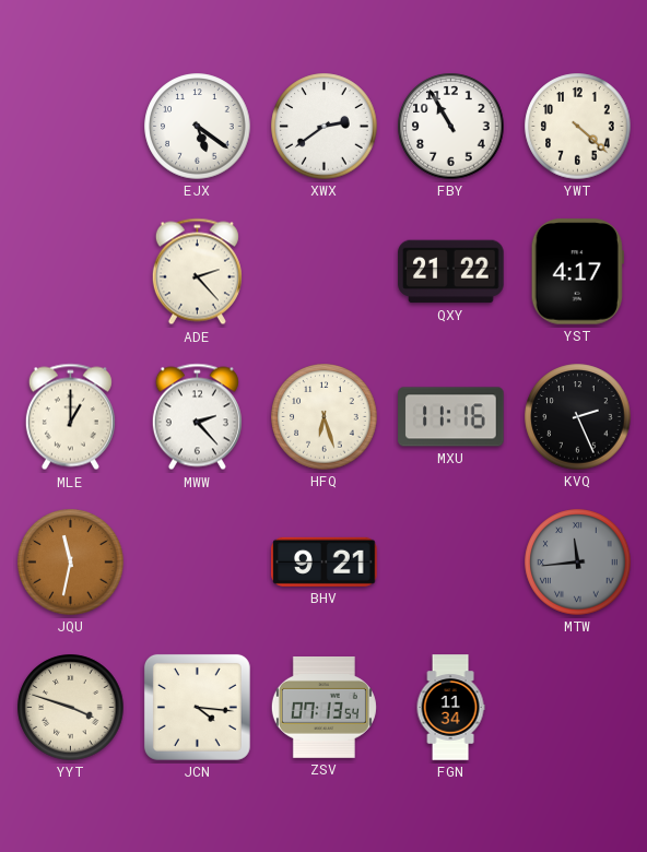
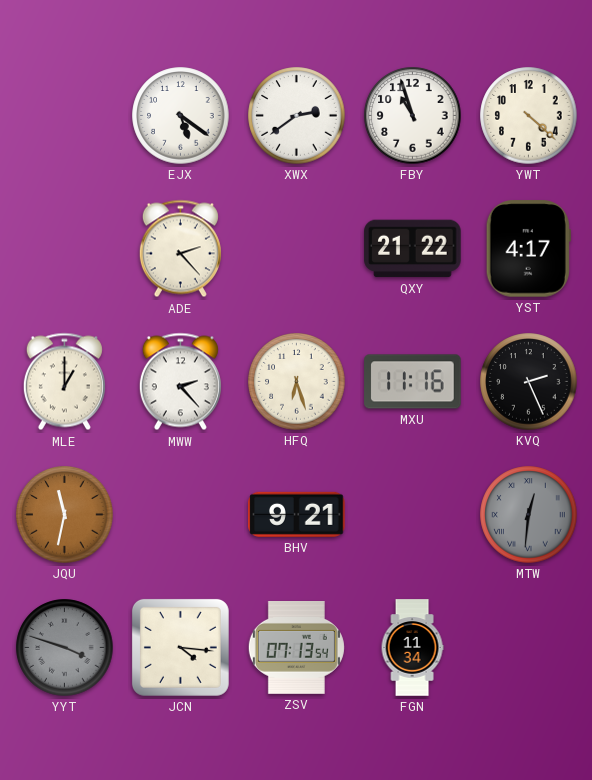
FBY: 10:55 -> 10:57 (413, 116)
MTW: 11:44 -> 12:31 (529, 515)
YYT dial: cream -> grey (65, 648)
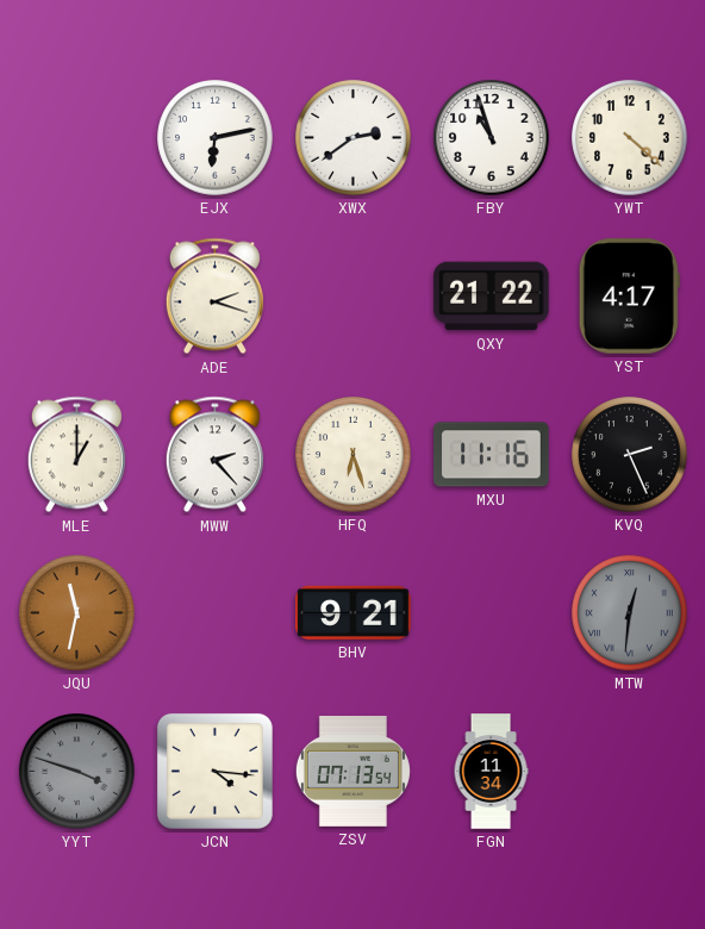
EJX: 5:21 -> 6:13 (216, 138)
ADE: 2:23 -> 2:18 (214, 297)
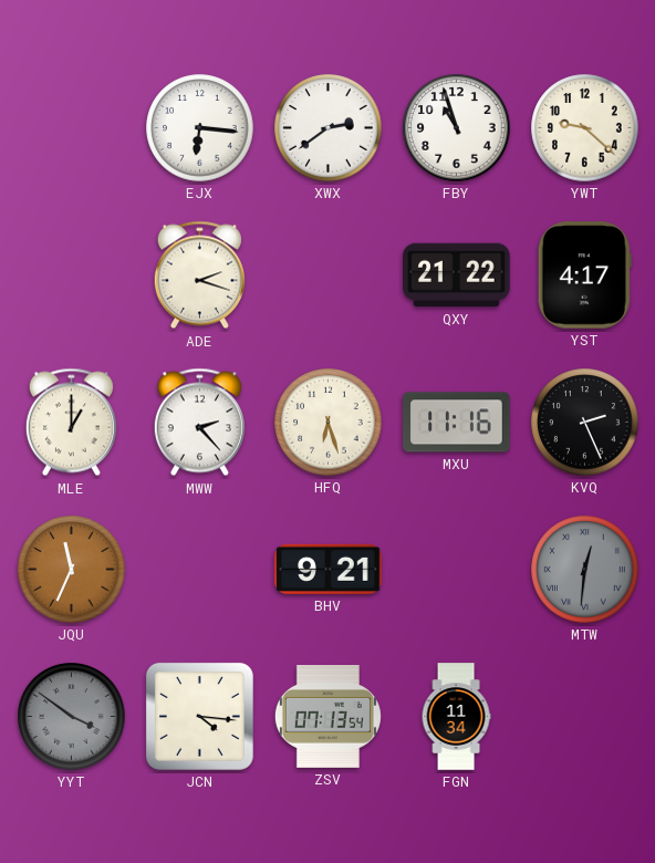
EJX: 6:13 -> 6:16 (200, 128)
YWT: 4:22 -> 9:22 (585, 128)
JQU: 11:32 -> 11:34 (72, 570)
YYT: 3:48 -> 3:51 (72, 717)
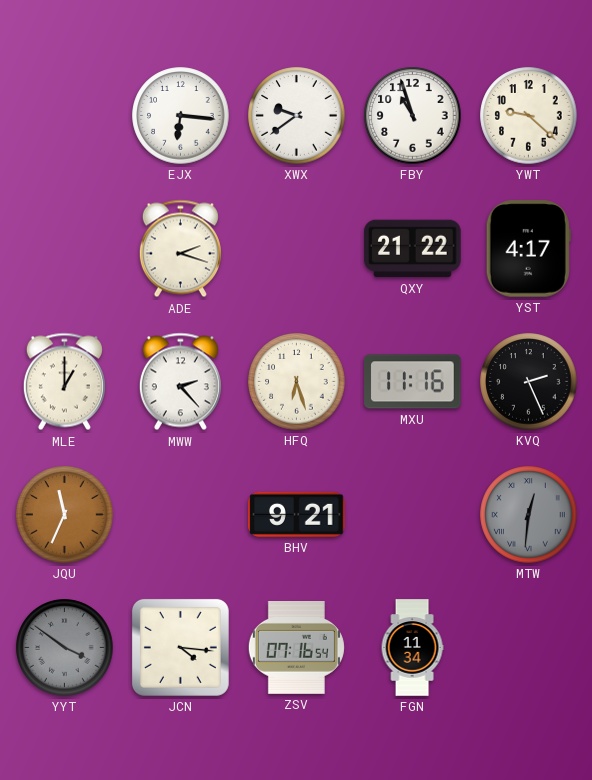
XWX: 2:39 -> 9:39 (297, 116)
ZSV: 07:13 -> 07:16 (296, 648)
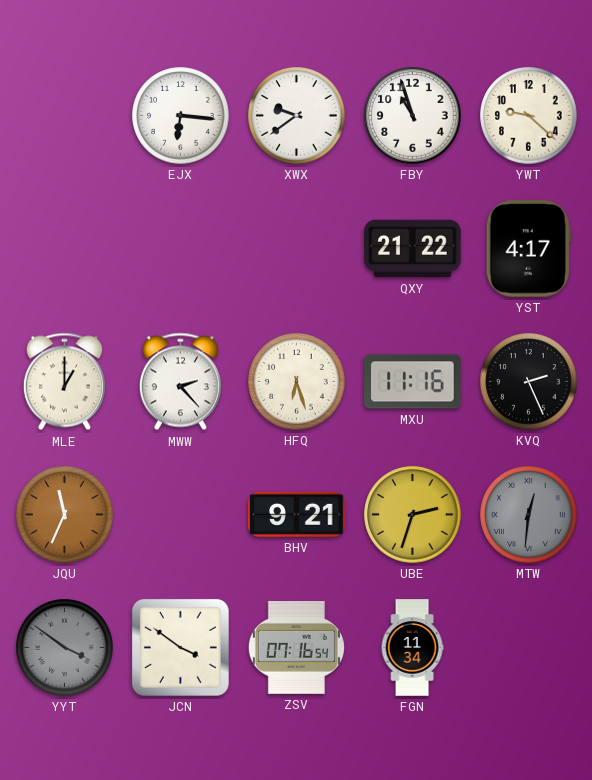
ADE: 2:18 -> none (180, 249)
UBE: none -> 2:33 (413, 515)
JCN: 4:16 -> 3:51 (180, 647)
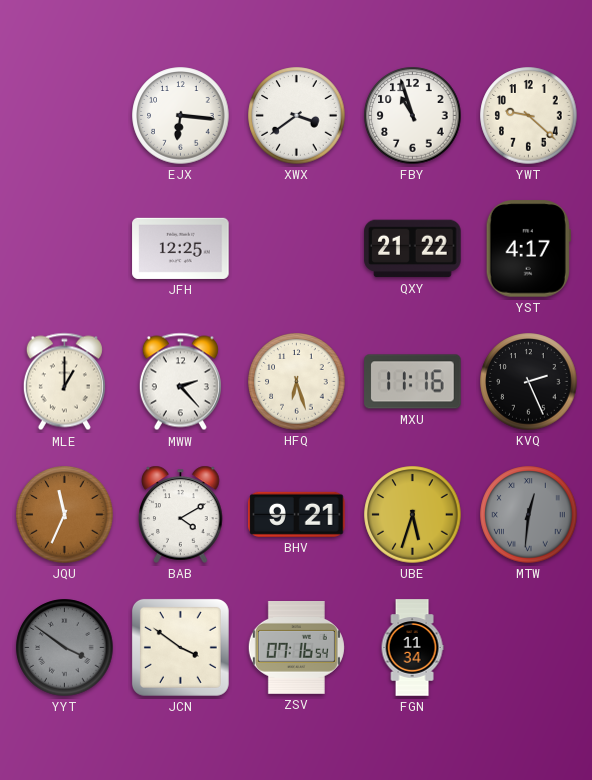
XWX: 9:39 -> 3:39 (297, 116)
JFH: none -> 12:25 (181, 248)
BAB: none -> 4:10 (181, 514)
UBE: 2:33 -> 5:33 (413, 515)
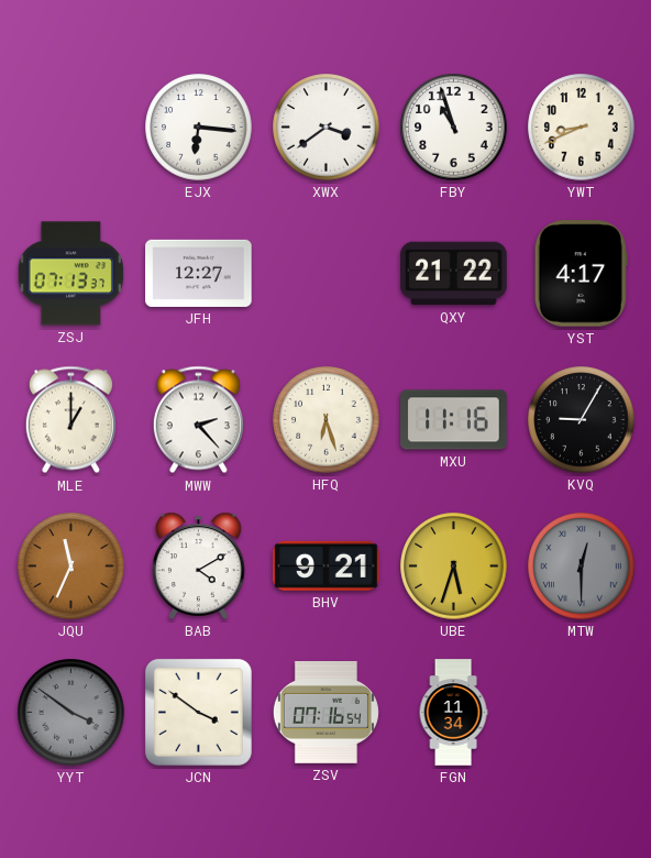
YWT: 9:22 -> 8:41 (582, 128)
ZSJ: none -> 07:13 (70, 274)
JFH: 12:25 -> 12:27 (199, 273)
KVQ: 2:26 -> 9:05 (582, 420)
MTW: 12:31 -> 12:30 (582, 566)
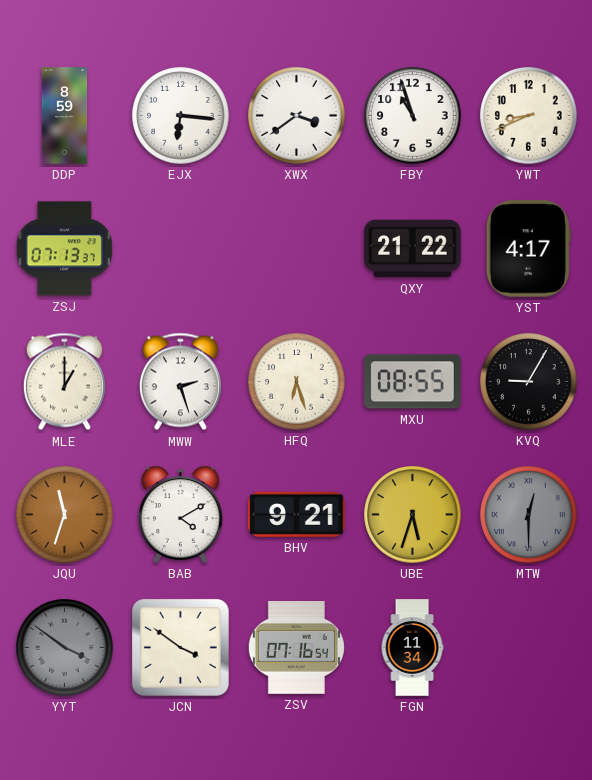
DDP: none -> 8:59 (65, 116)
JFH: 12:27 -> none (199, 273)
MWW: 2:23 -> 2:27 (180, 382)
MXU: 11:16 -> 08:55 (413, 382)
JQU: 11:34 -> 11:33 (65, 515)
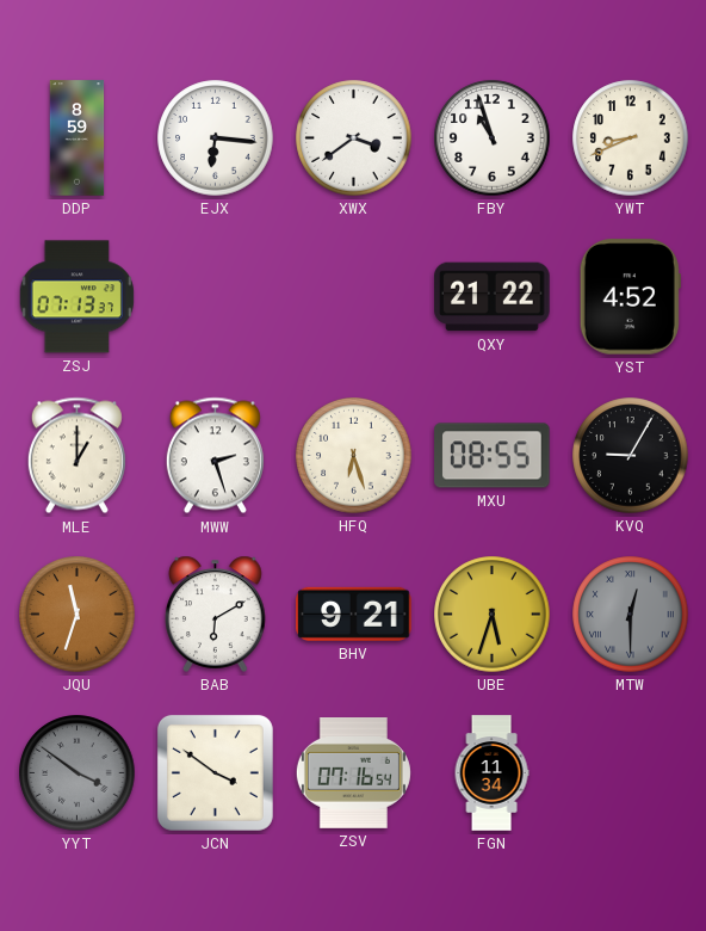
YST: 4:17 -> 4:52 (630, 297)
BAB: 4:10 -> 6:10 (216, 614)
